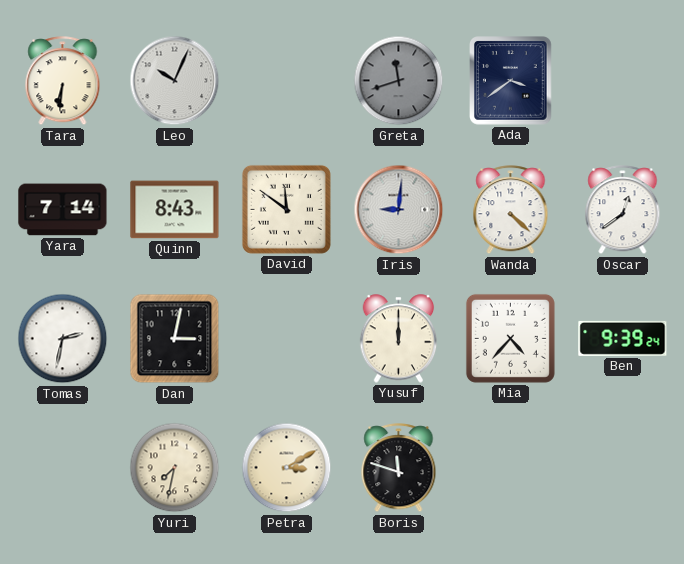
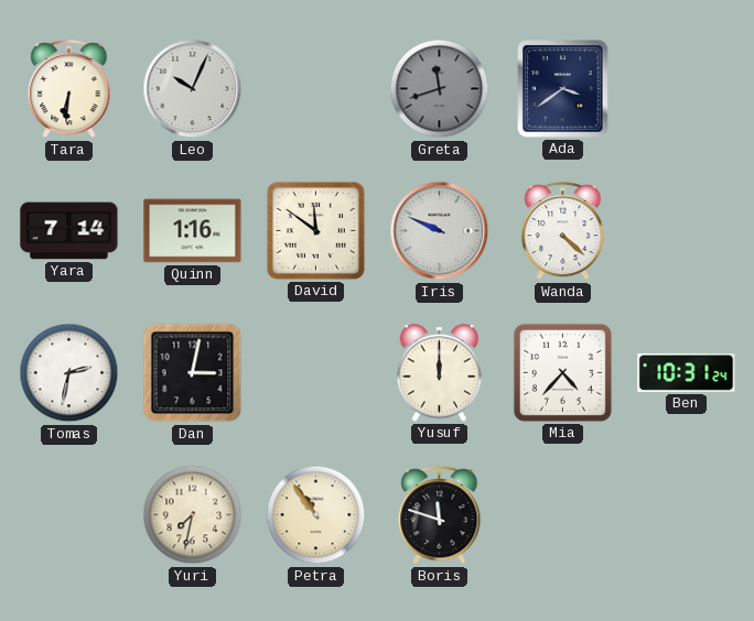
Quinn: 8:43 -> 1:16 (193, 231)
Iris: 9:01 -> 9:49 (440, 231)
Oscar: 12:39 -> none (623, 210)
Ben: 9:39 -> 10:31 (687, 372)
Petra: 3:10 -> 10:54 (316, 515)
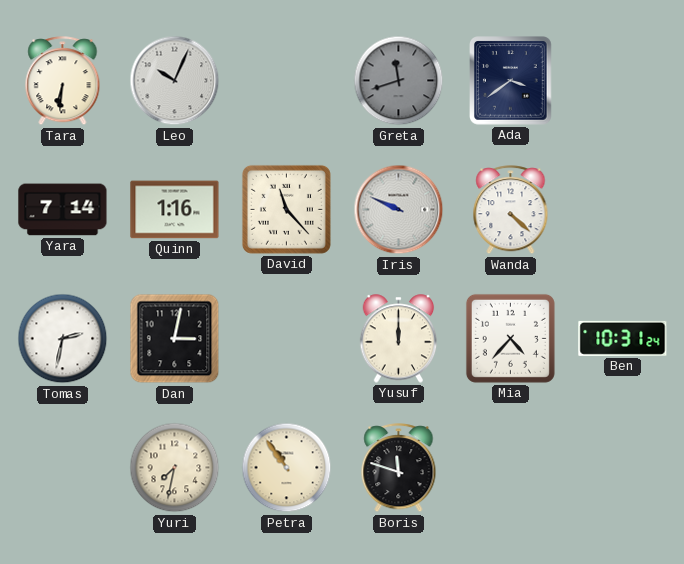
David: 11:51 -> 11:23 (286, 209)
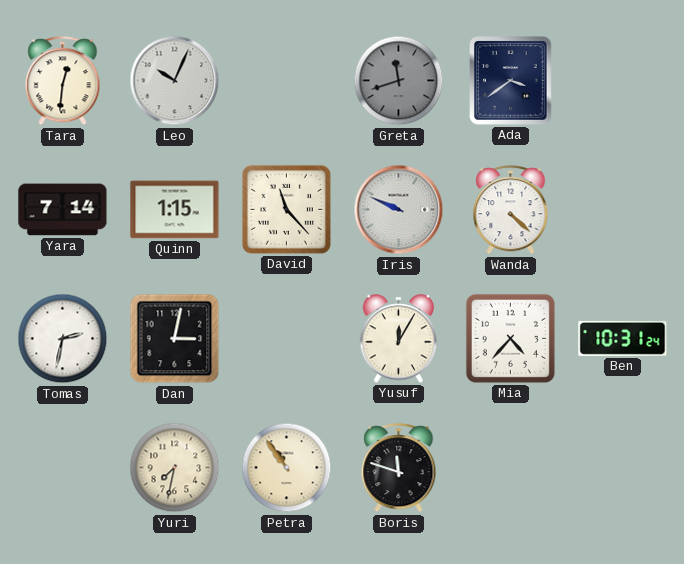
Tara: 6:31 -> 12:31 (63, 81)
Quinn: 1:16 -> 1:15 (175, 210)
Yusuf: 12:00 -> 12:05 (399, 339)
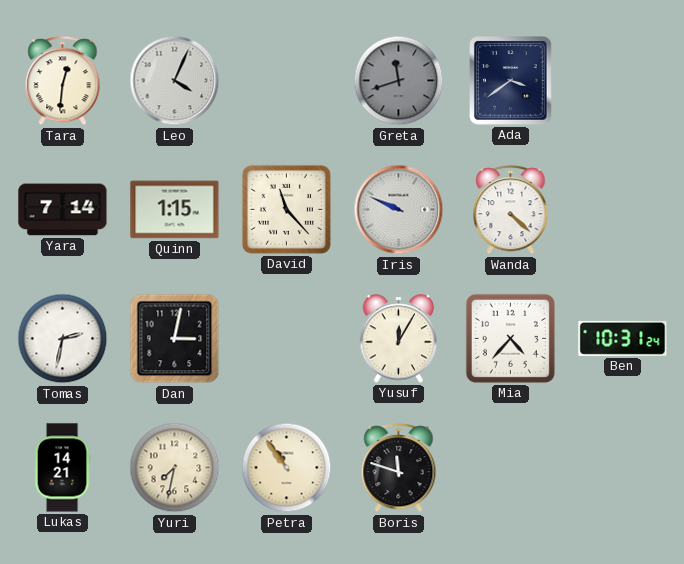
Leo: 10:04 -> 4:04 (175, 81)
Lukas: none -> 14:21 (62, 468)
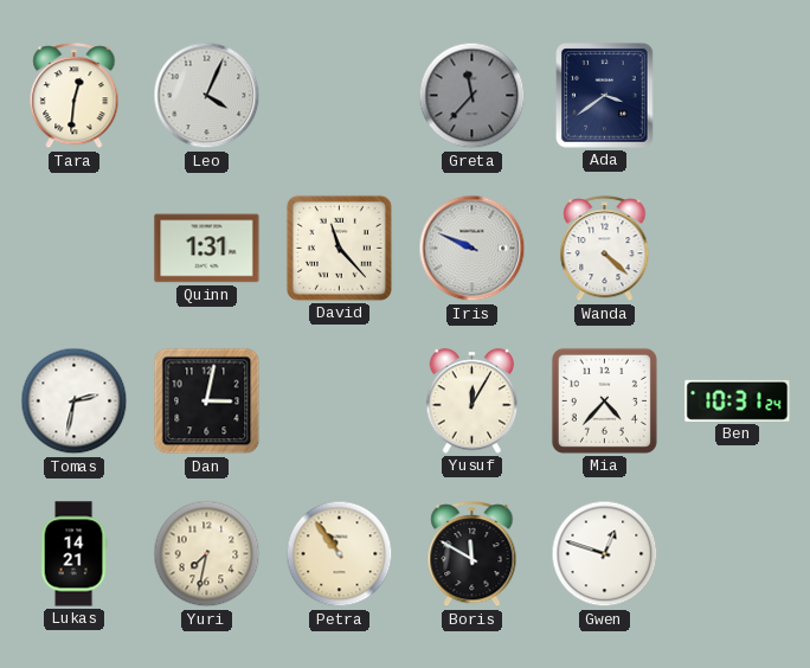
Greta: 11:42 -> 11:37 (472, 96)
Yara: 7:14 -> none (63, 210)
Quinn: 1:15 -> 1:31 (207, 249)
Boris: 11:48 -> 11:50 (472, 554)
Gwen: none -> 12:48 (605, 554)
